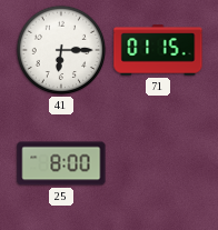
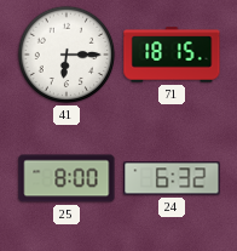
71: 01:15 -> 18:15 (172, 55)
24: none -> 6:32 (172, 178)
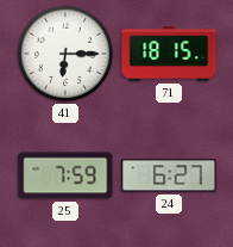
25: 8:00 -> 7:59 (65, 175)
24: 6:32 -> 6:27 (169, 175)
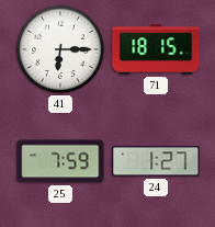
24: 6:27 -> 1:27 (156, 161)
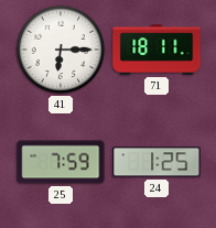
71: 18:15 -> 18:11 (156, 50)
24: 1:27 -> 1:25 (156, 162)
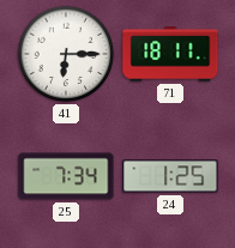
25: 7:59 -> 7:34 (66, 176)
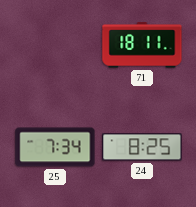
41: 6:15 -> none (66, 54)
24: 1:25 -> 8:25 (142, 147)
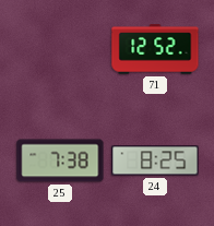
71: 18:11 -> 12:52 (155, 49)
25: 7:34 -> 7:38 (60, 160)
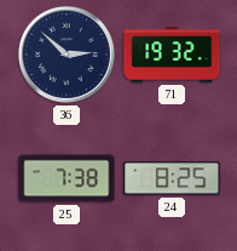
36: none -> 2:52 (67, 55)
71: 12:52 -> 19:32 (172, 55)
